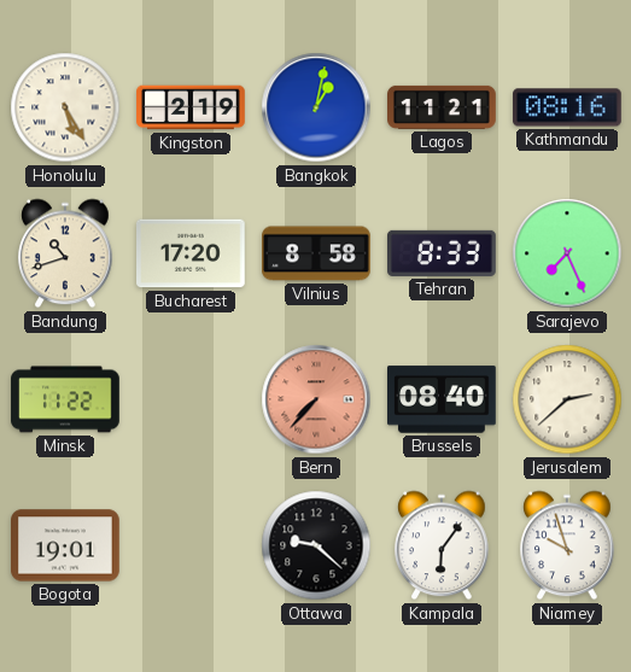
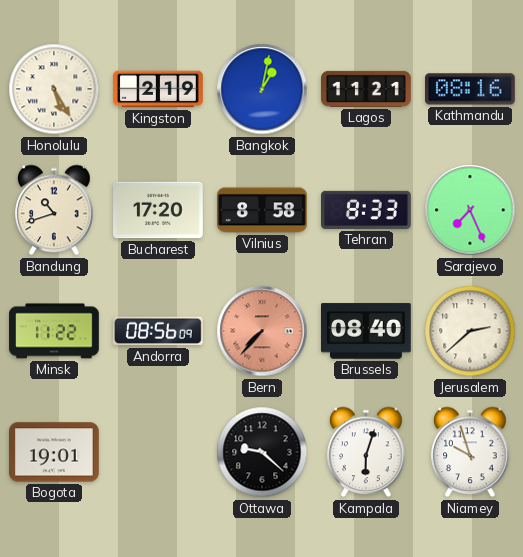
Andorra: none -> 08:56 (158, 331)
Kampala: 6:06 -> 6:03 (366, 452)
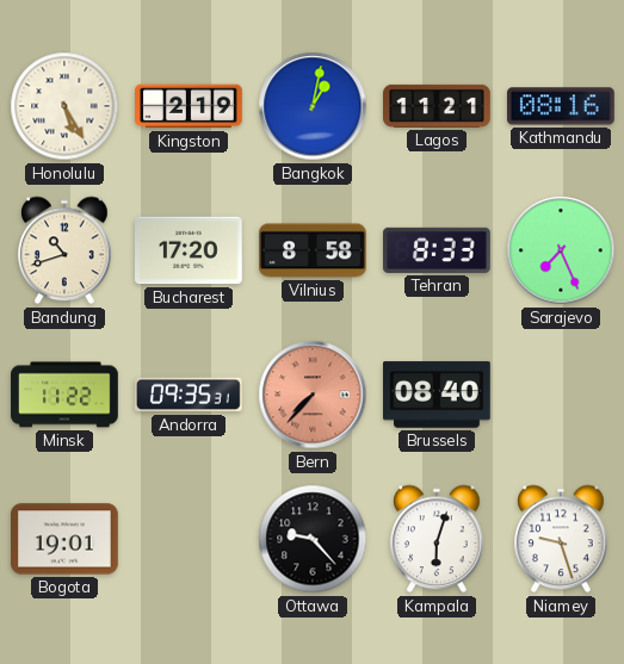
Andorra: 08:56 -> 09:35 (189, 395)
Jerusalem: 2:38 -> none (470, 331)
Ottawa: 9:22 -> 9:23 (313, 539)
Niamey: 9:57 -> 9:27 (561, 539)
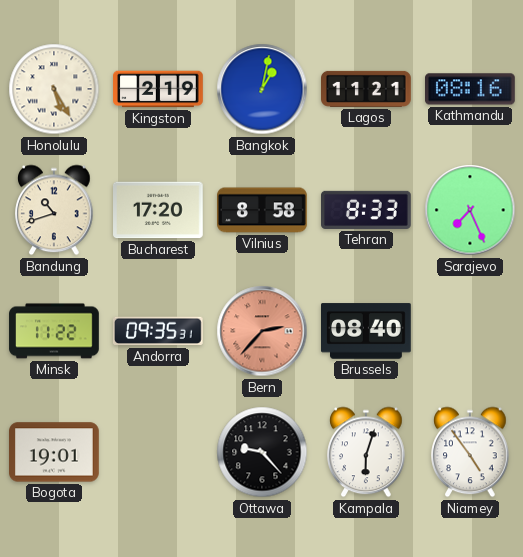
Bern: 7:37 -> 2:37 (262, 331)
Niamey: 9:27 -> 4:54 (470, 452)
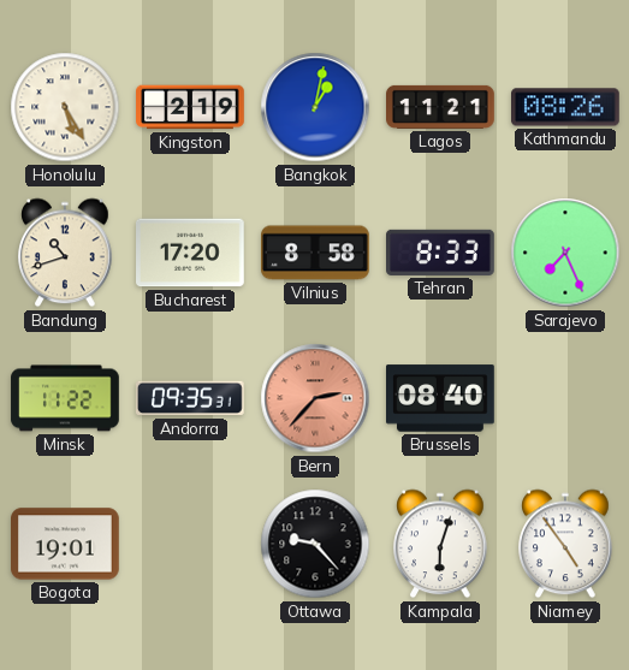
Kathmandu: 08:16 -> 08:26 (566, 107)
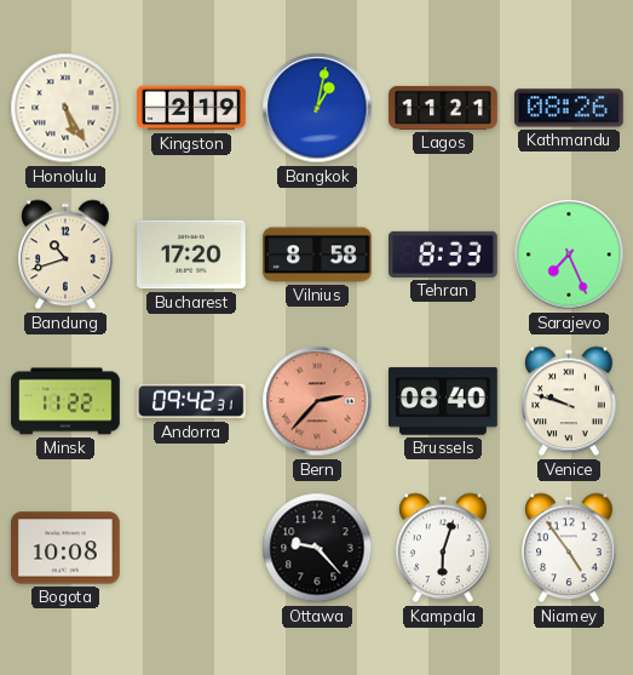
Andorra: 09:35 -> 09:42 (191, 401)
Venice: none -> 9:48 (569, 401)
Bogota: 19:01 -> 10:08 (67, 548)
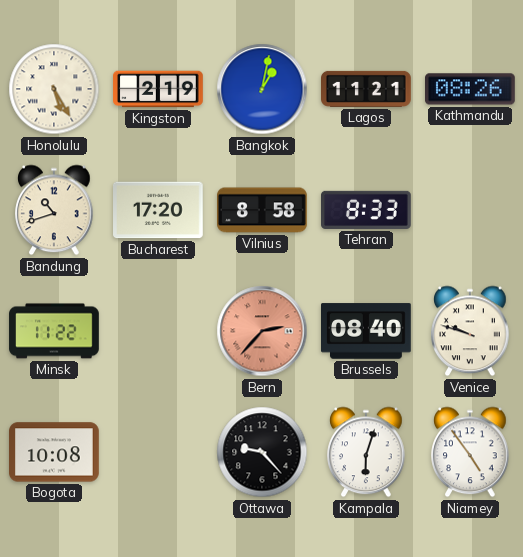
Sarajevo: 7:26 -> none (569, 254)
Andorra: 09:42 -> none (191, 401)
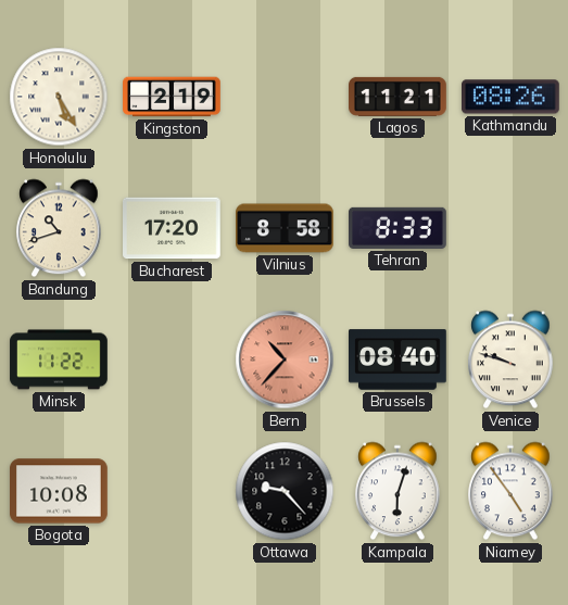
Bangkok: 1:02 -> none (262, 89)
Bern: 2:37 -> 10:37 (285, 360)
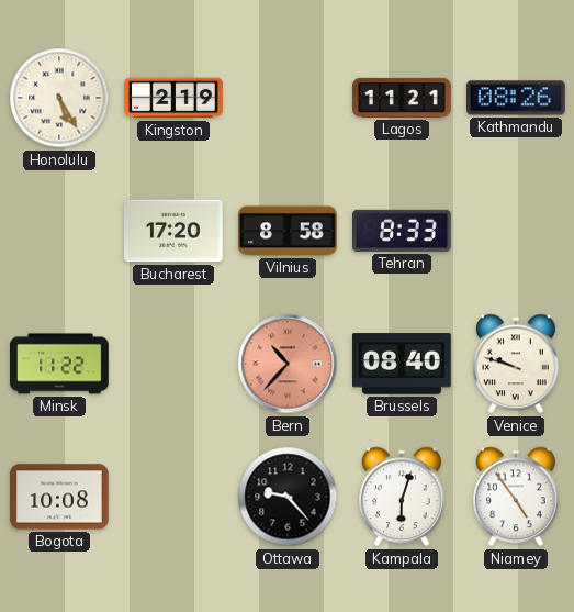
Bandung: 10:42 -> none (59, 228)
